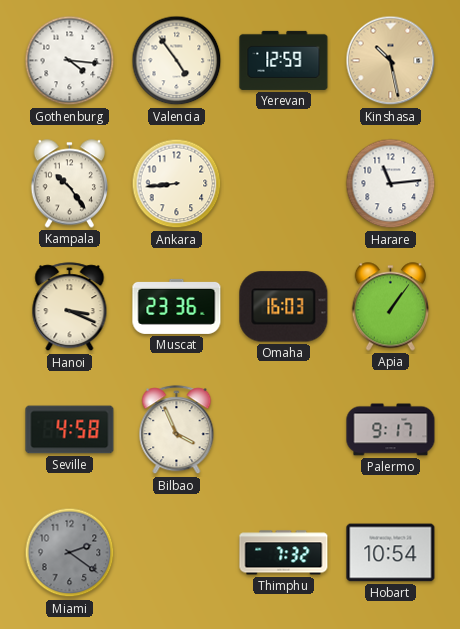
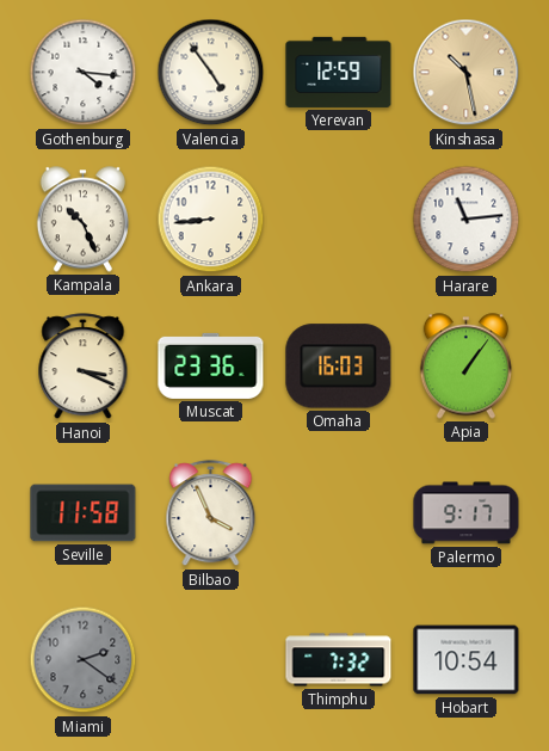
Kampala: 10:24 -> 10:26 (82, 220)
Seville: 4:58 -> 11:58 (84, 513)
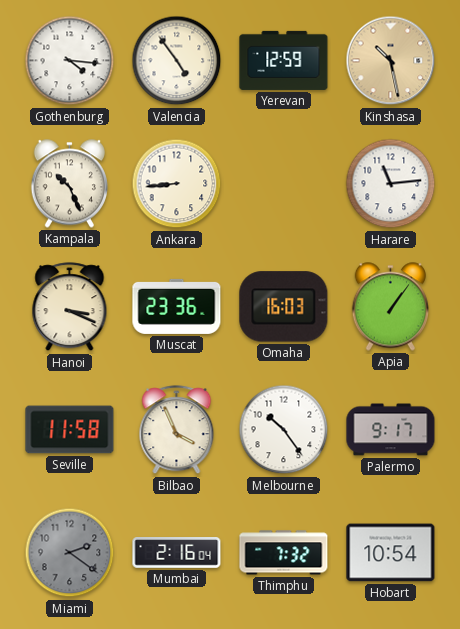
Melbourne: none -> 10:24 (284, 430)
Mumbai: none -> 2:16 (177, 553)
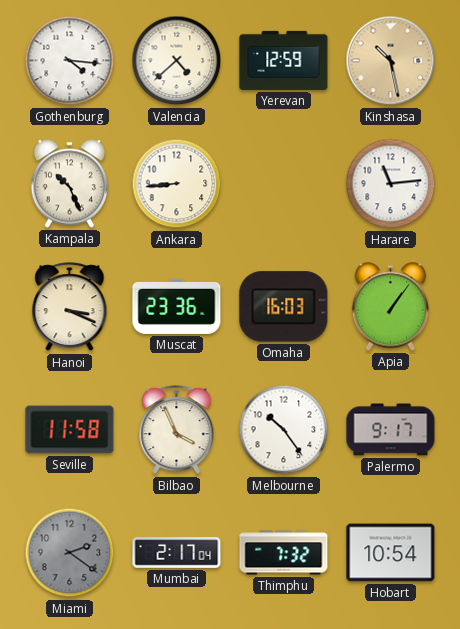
Valencia: 4:54 -> 4:38 (177, 61)
Mumbai: 2:16 -> 2:17 (177, 553)
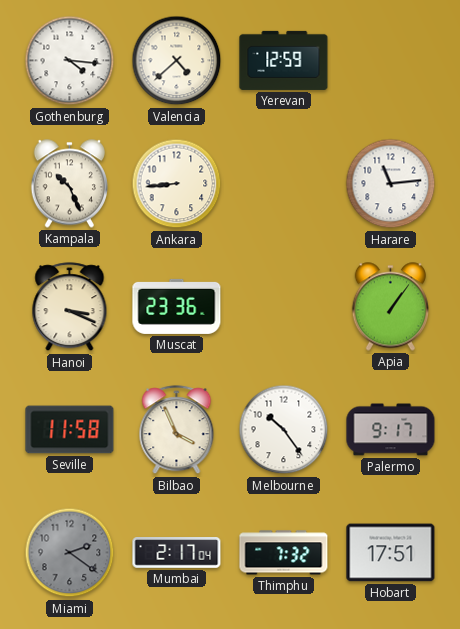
Kinshasa: 10:28 -> none (391, 61)
Omaha: 16:03 -> none (284, 307)
Hobart: 10:54 -> 17:51 (391, 553)
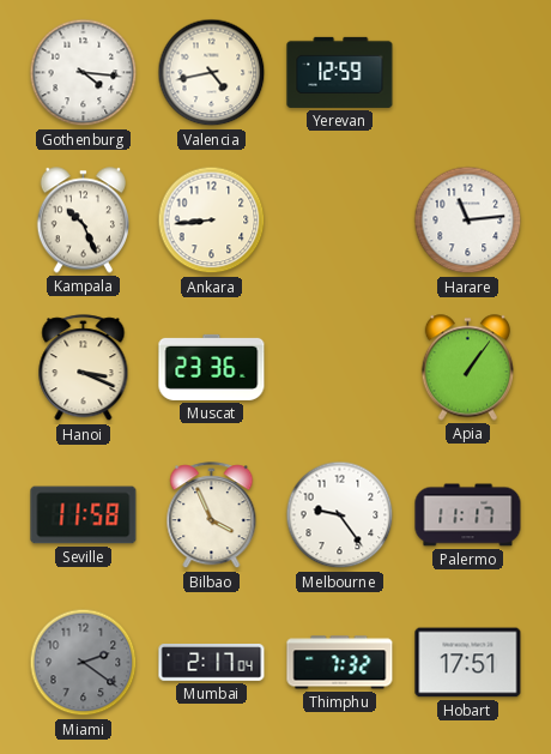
Valencia: 4:38 -> 4:43 (212, 73)
Melbourne: 10:24 -> 9:24 (340, 515)
Palermo: 9:17 -> 11:17 (468, 515)
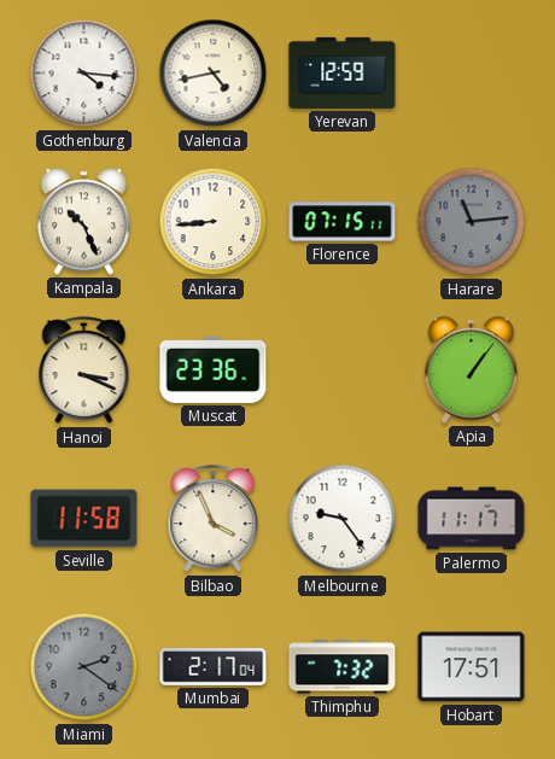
Florence: none -> 07:15 (343, 222)
Harare dial: white -> grey (472, 222)
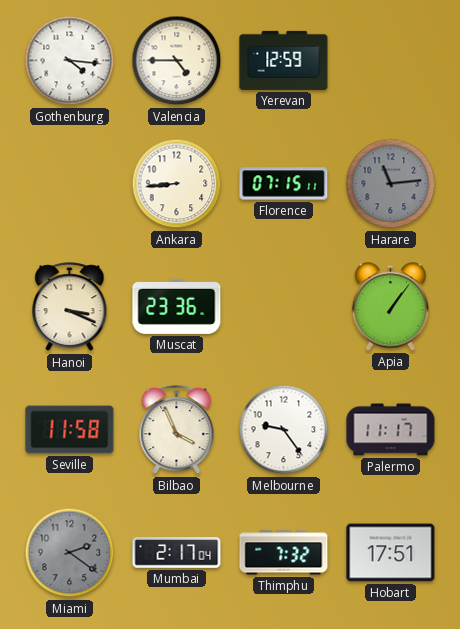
Valencia: 4:43 -> 4:45 (177, 61)
Kampala: 10:26 -> none (83, 222)
